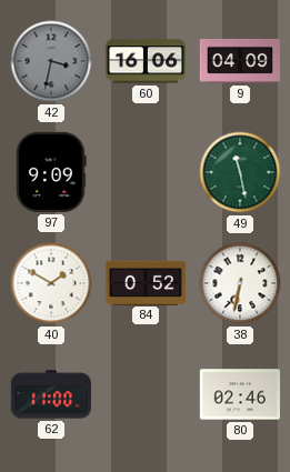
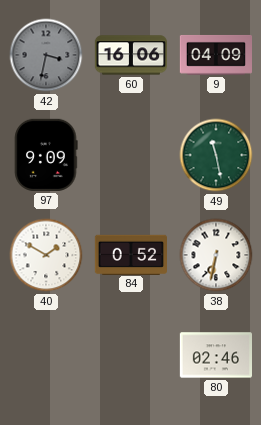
62: 11:00 -> none (50, 394)
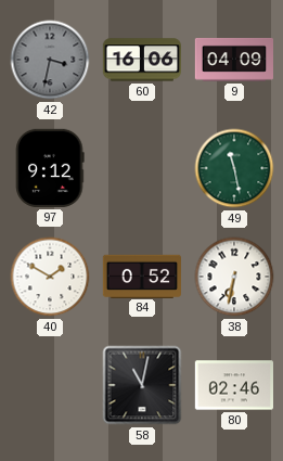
97: 9:09 -> 9:12 (50, 168)
58: none -> 11:02 (142, 385)
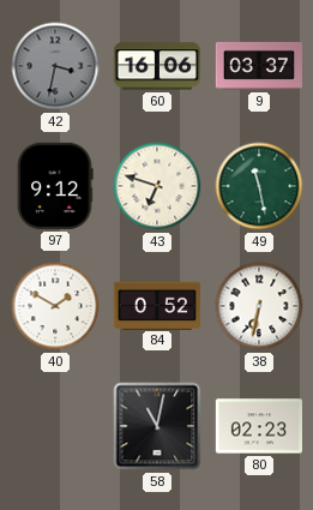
9: 04:09 -> 03:37 (258, 66)
43: none -> 6:48 (157, 186)
80: 02:46 -> 02:23 (258, 426)
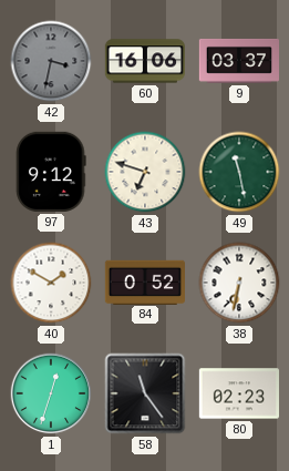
1: none -> 12:33 (51, 393)
58: 11:02 -> 11:24 (145, 393)
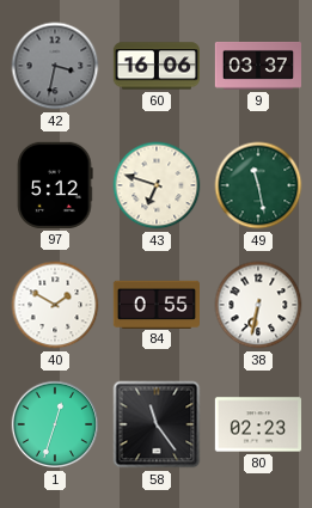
97: 9:12 -> 5:12 (55, 185)
84: 0:52 -> 0:55 (155, 304)
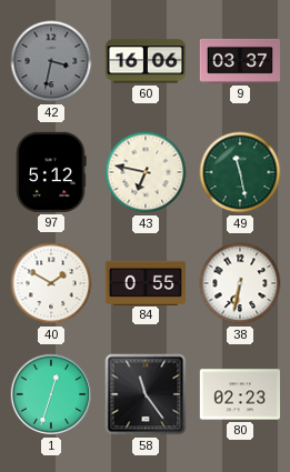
43: 6:48 -> 6:47 (146, 172)
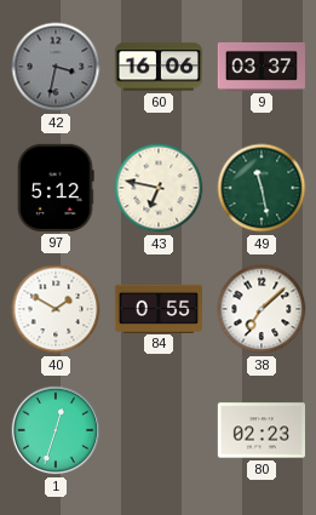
38: 6:32 -> 7:08 (262, 309)
58: 11:24 -> none (146, 394)
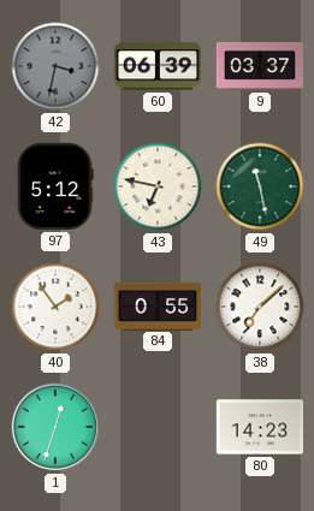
60: 16:06 -> 06:39 (156, 66)
40: 1:50 -> 1:54 (55, 307)
80: 02:23 -> 14:23 (259, 427)
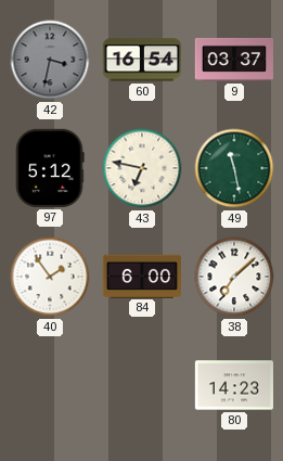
60: 06:39 -> 16:54 (141, 60)
84: 0:55 -> 6:00 (141, 276)
1: 12:33 -> none (55, 427)
